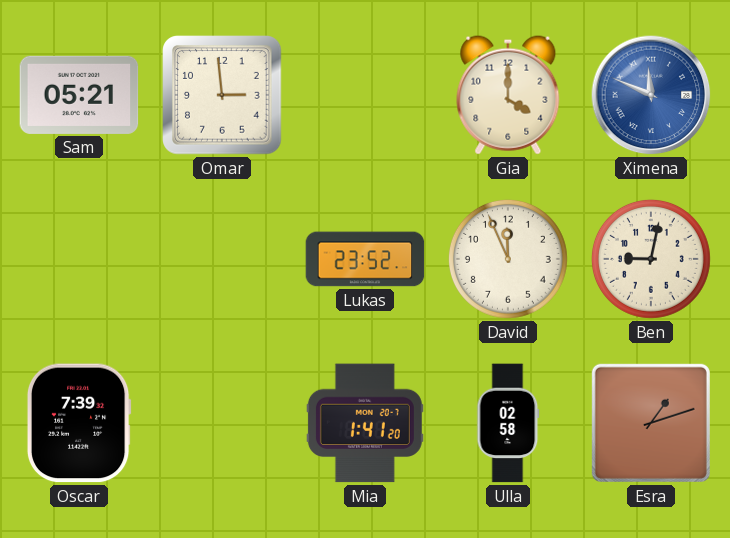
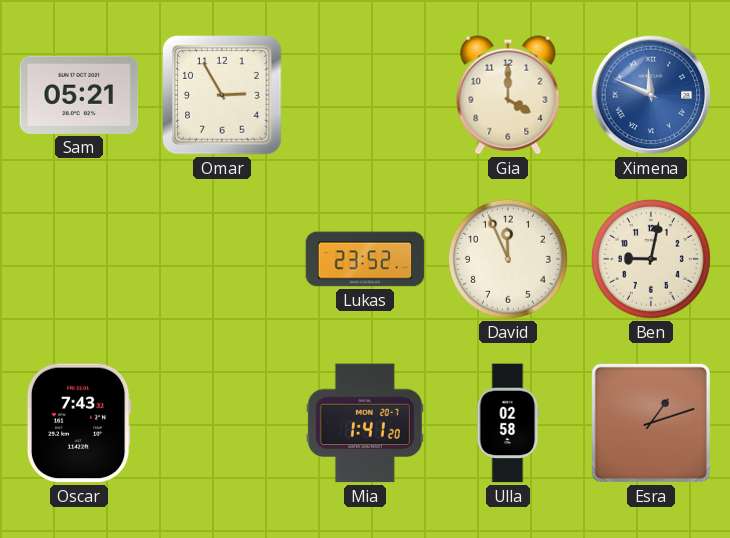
Omar: 2:59 -> 2:55 (222, 95)
Oscar: 7:39 -> 7:43 (79, 423)
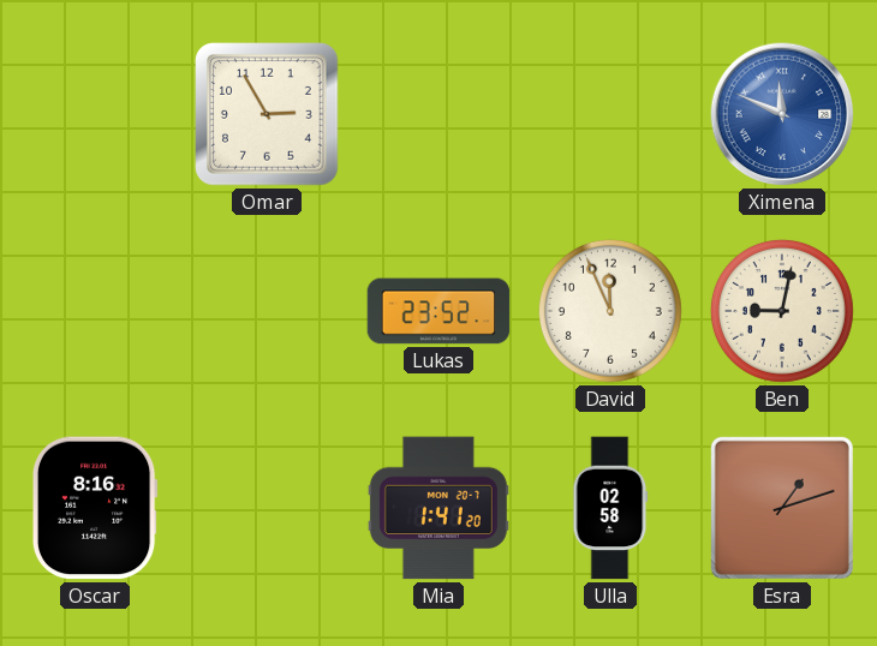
Sam: 05:21 -> none (79, 95)
Gia: 4:00 -> none (508, 95)
Oscar: 7:43 -> 8:16 (95, 508)
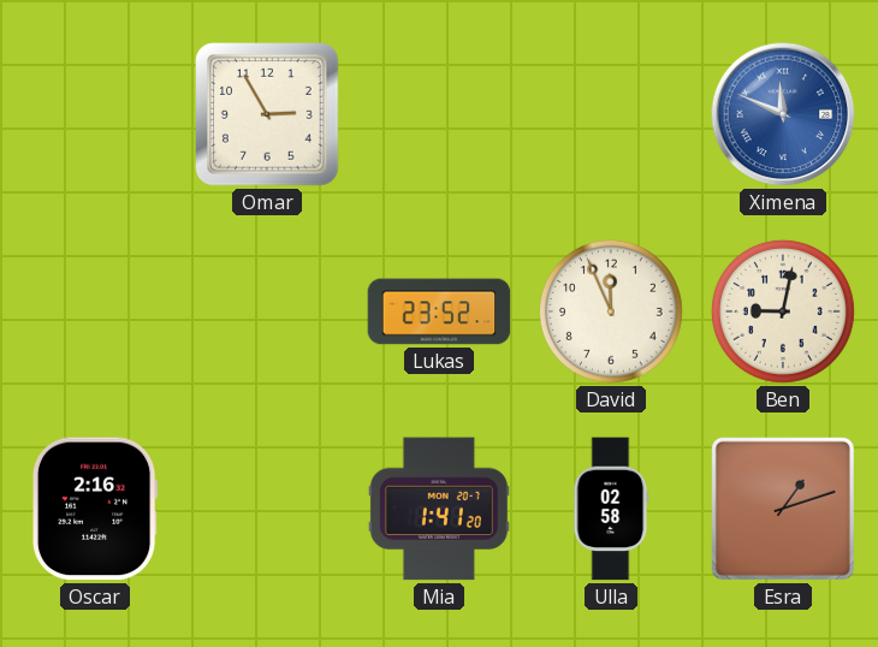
Oscar: 8:16 -> 2:16 (95, 509)
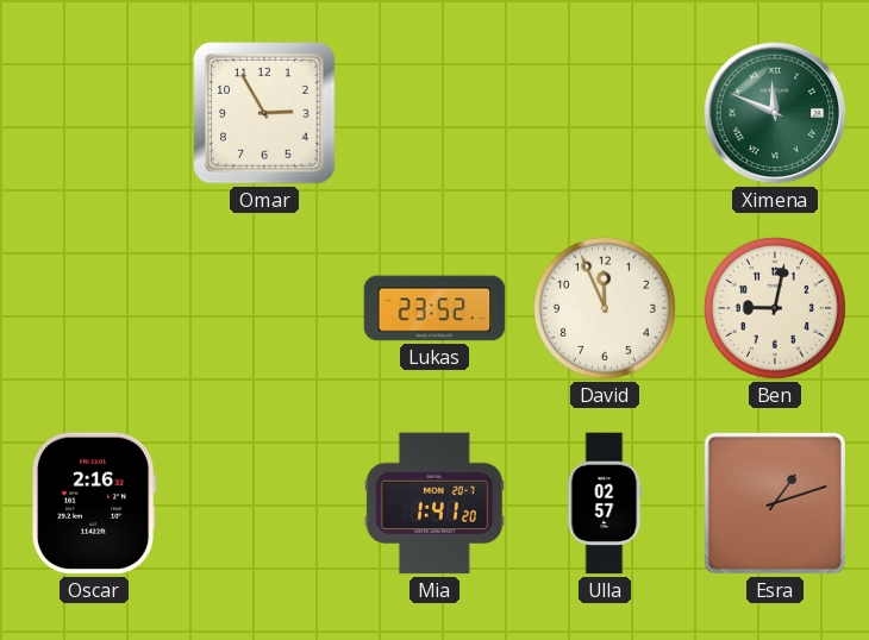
Ximena dial: blue -> green (775, 113)
Ulla: 02:58 -> 02:57 (605, 503)
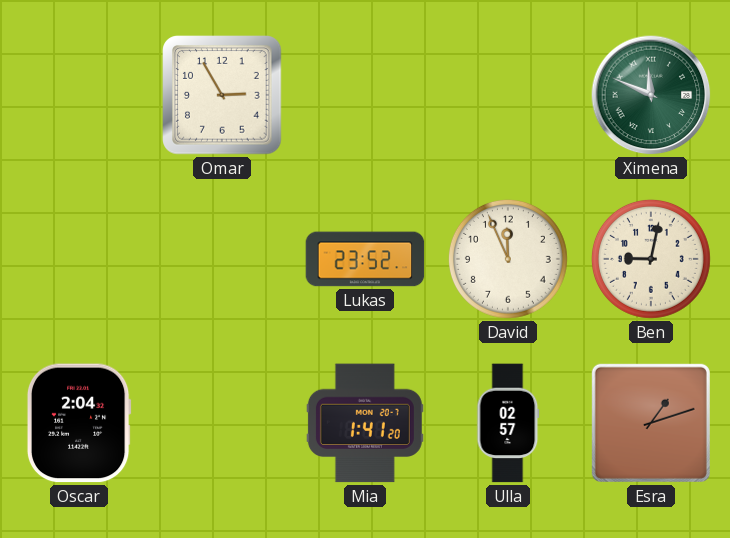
Oscar: 2:16 -> 2:04 (79, 423)
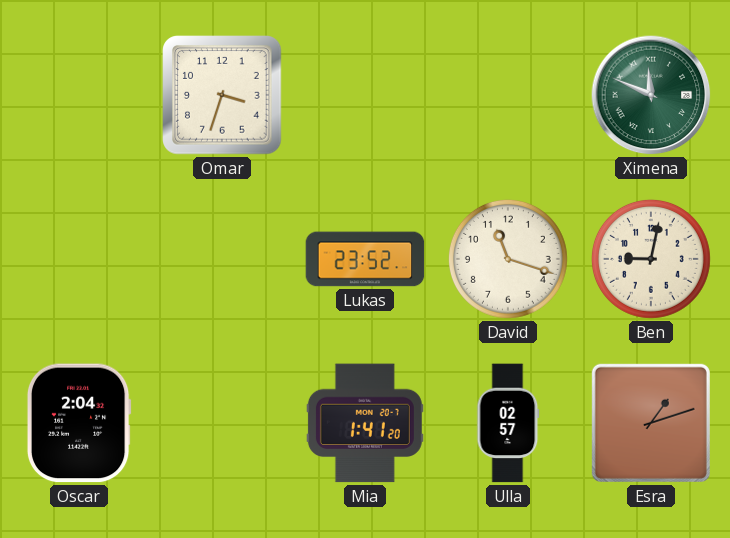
Omar: 2:55 -> 3:33 (222, 95)
David: 11:56 -> 11:18 (508, 259)
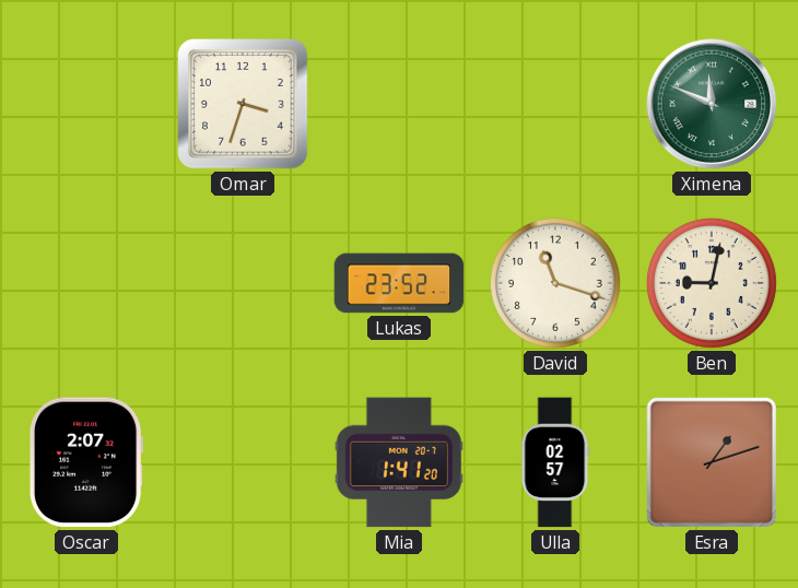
Oscar: 2:04 -> 2:07 (86, 462)
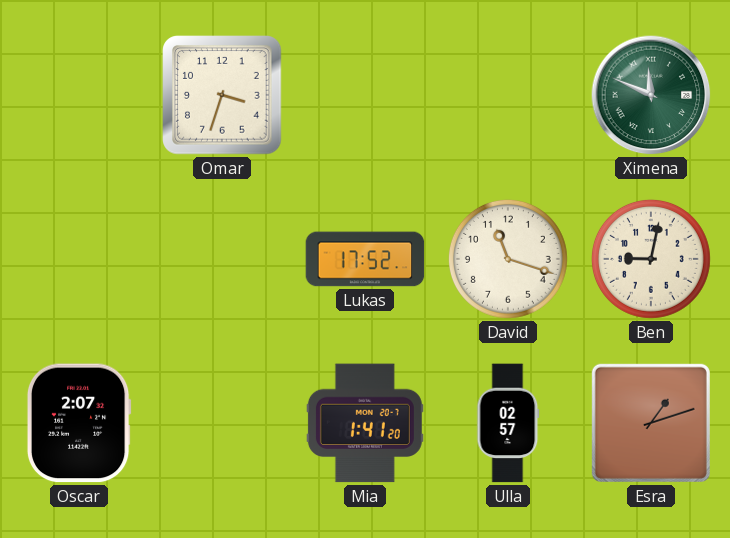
Lukas: 23:52 -> 17:52 (365, 259)
